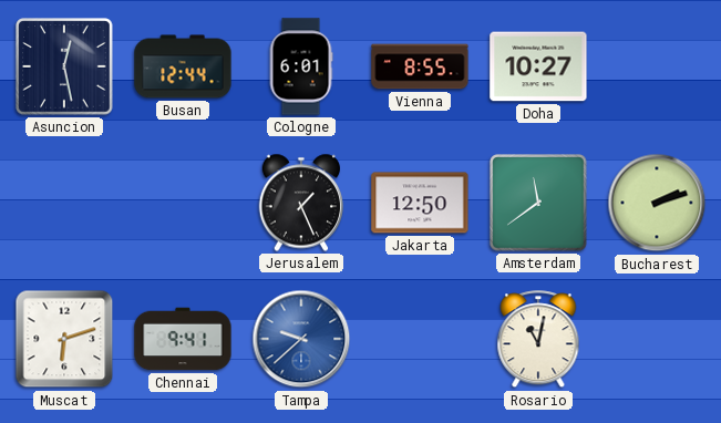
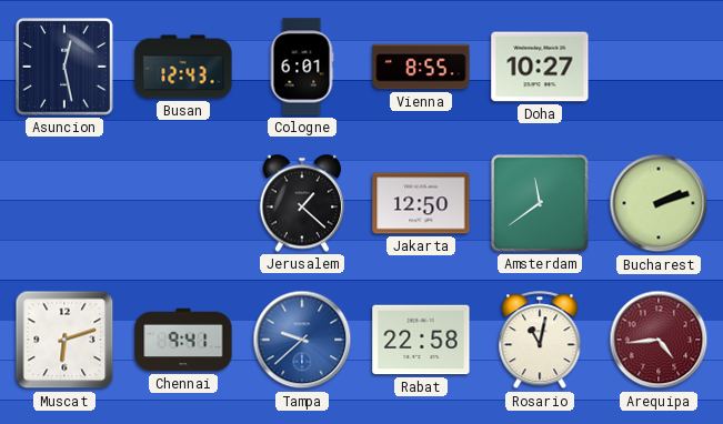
Busan: 12:44 -> 12:43 (183, 67)
Jerusalem: 1:26 -> 1:22 (302, 203)
Rabat: none -> 22:58 (421, 340)
Arequipa: none -> 4:44 (659, 340)
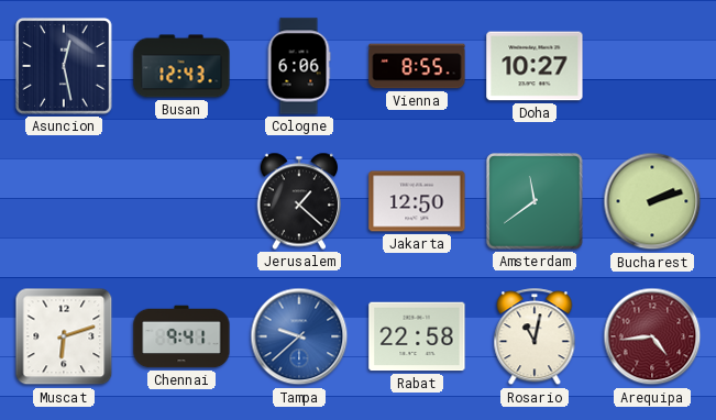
Cologne: 6:01 -> 6:06 (299, 66)
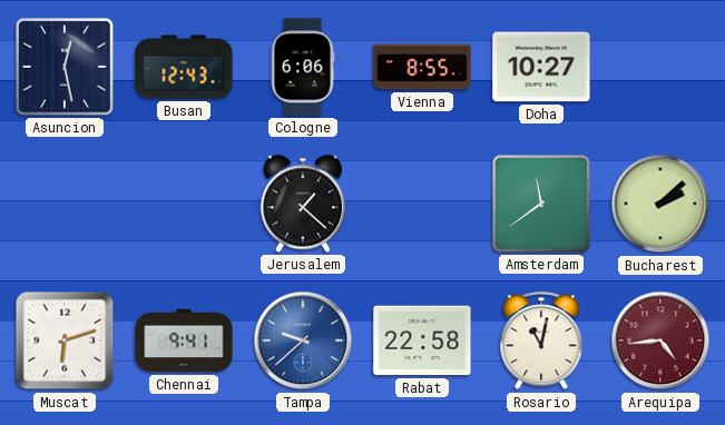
Jakarta: 12:50 -> none (417, 201)
Bucharest: 2:12 -> 2:08 (660, 204)
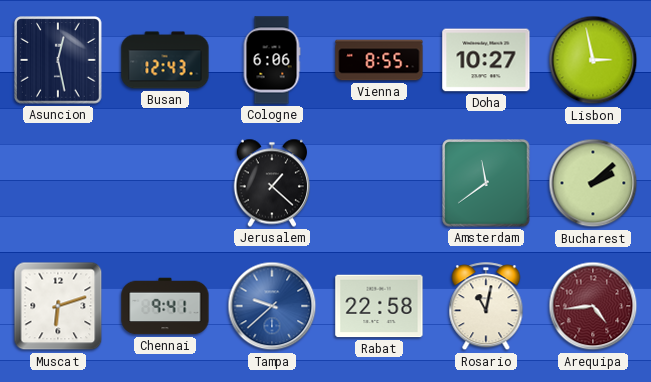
Lisbon: none -> 2:58 (593, 60)
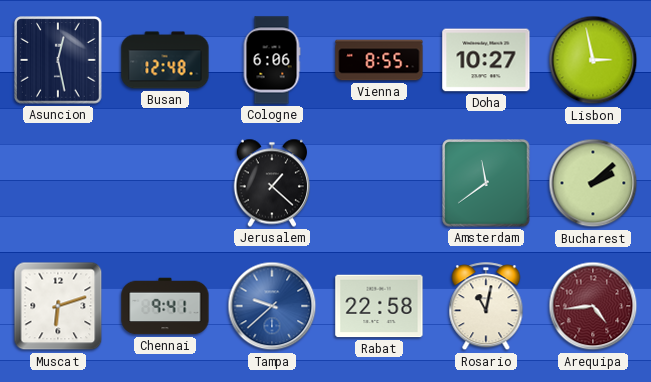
Busan: 12:43 -> 12:48 (165, 60)
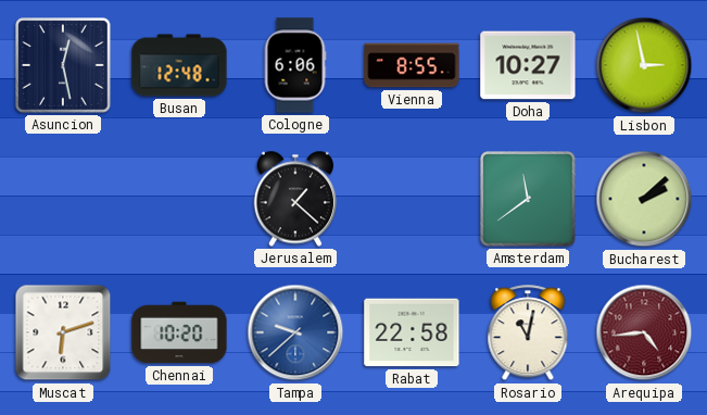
Chennai: 9:41 -> 10:20 (179, 332)
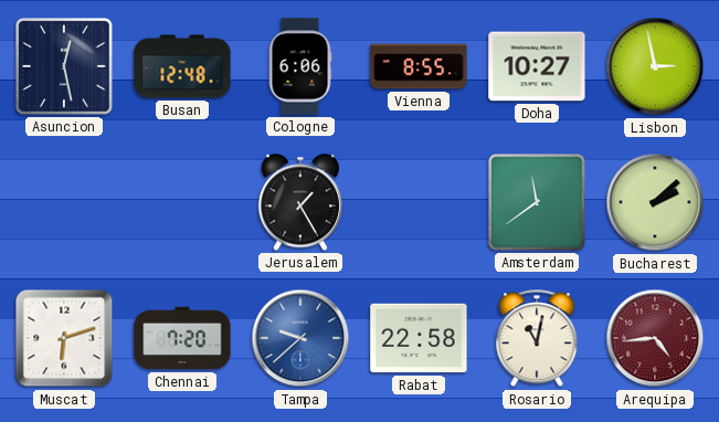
Jerusalem: 1:22 -> 1:25 (300, 202)
Chennai: 10:20 -> 7:20 (182, 338)
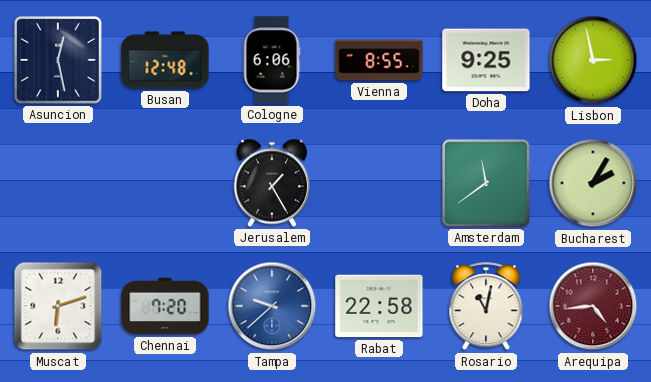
Doha: 10:27 -> 9:25 (486, 60)
Bucharest: 2:08 -> 2:05 (593, 183)
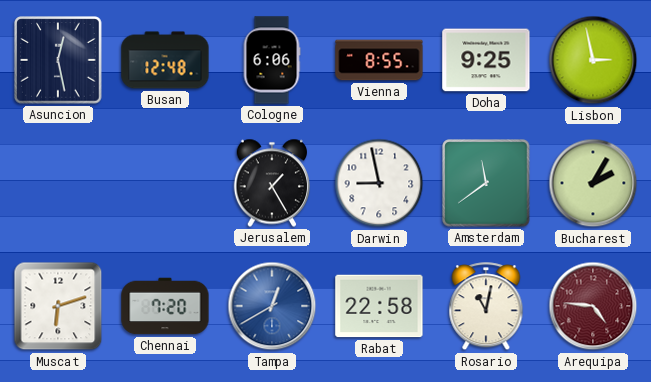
Darwin: none -> 8:58 (379, 183)
Tampa: 9:38 -> 12:40 (272, 306)
Arequipa: 4:44 -> 4:46 (593, 306)
